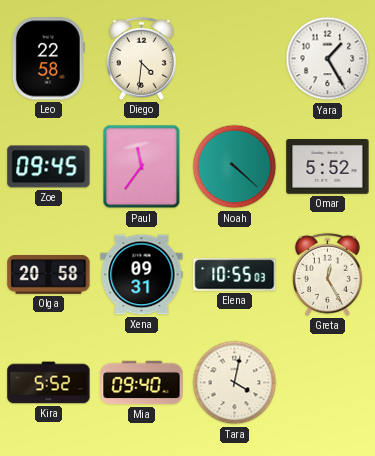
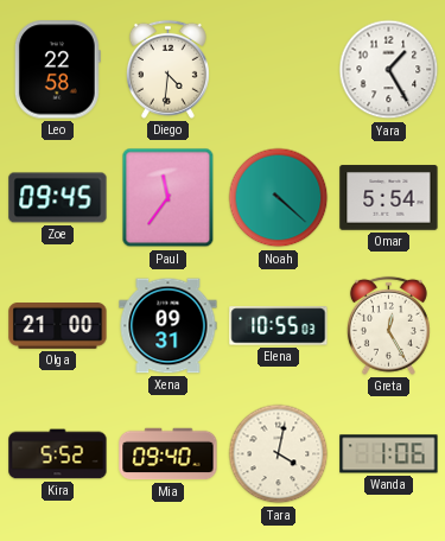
Omar: 5:52 -> 5:54 (389, 198)
Olga: 20:58 -> 21:00 (58, 326)
Wanda: none -> 1:06 (389, 454)
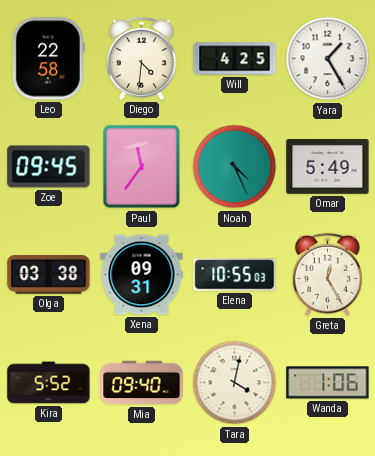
Will: none -> 4:25 (235, 59)
Noah: 4:22 -> 4:26 (235, 167)
Omar: 5:54 -> 5:49 (328, 167)
Olga: 21:00 -> 03:38 (49, 275)
